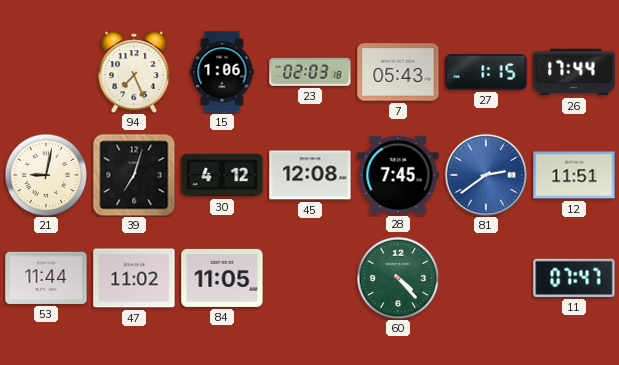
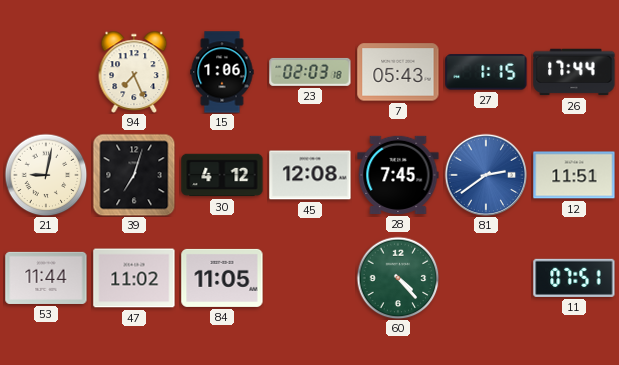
11: 07:47 -> 07:51 (574, 278)
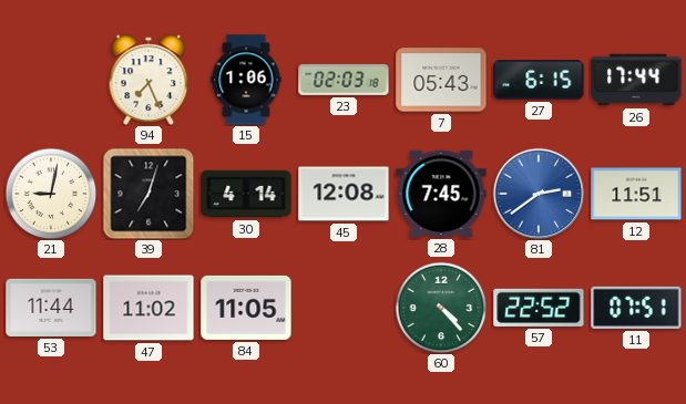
27: 1:15 -> 6:15 (539, 80)
30: 4:12 -> 4:14 (246, 194)
57: none -> 22:52 (539, 308)
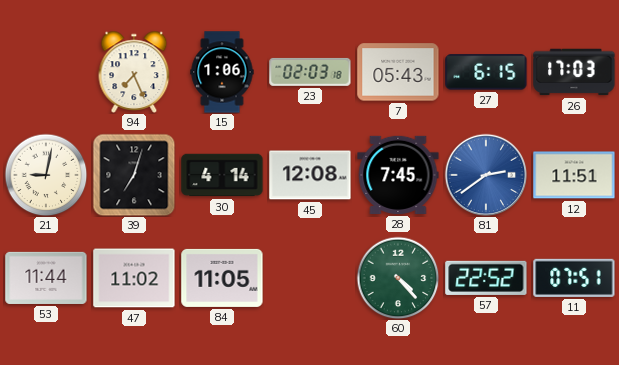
26: 17:44 -> 17:03 (574, 72)
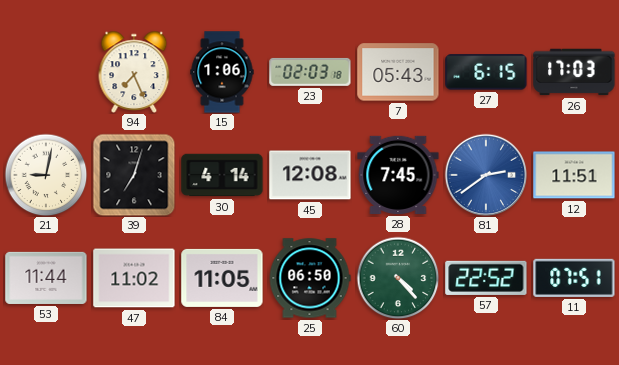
25: none -> 06:50 (310, 278)
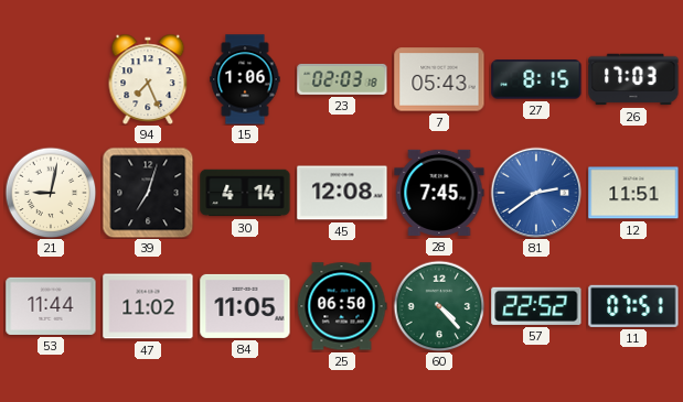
27: 6:15 -> 8:15 (536, 79)
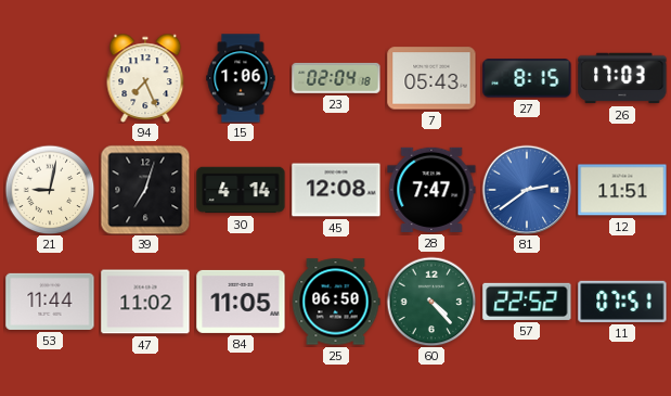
23: 02:03 -> 02:04 (336, 78)
28: 7:45 -> 7:47 (431, 190)
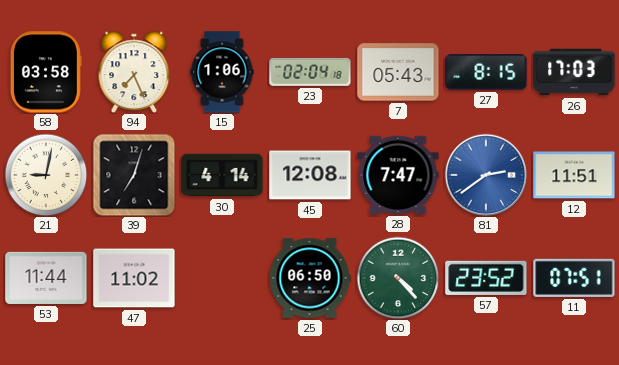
58: none -> 03:58 (46, 72)
84: 11:05 -> none (241, 302)
57: 22:52 -> 23:52 (486, 278)
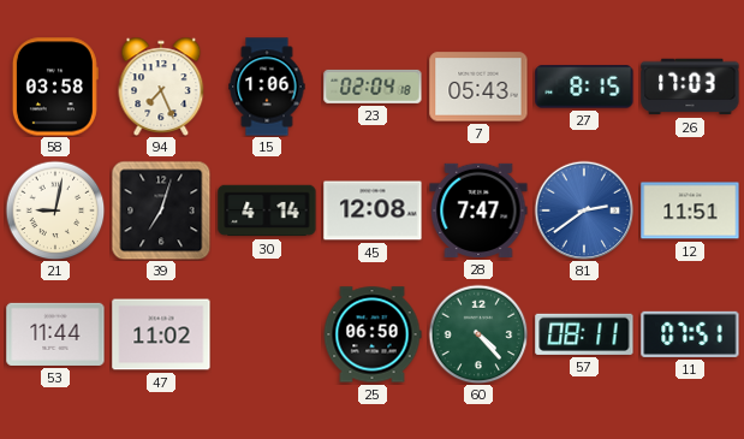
57: 23:52 -> 08:11 (584, 334)
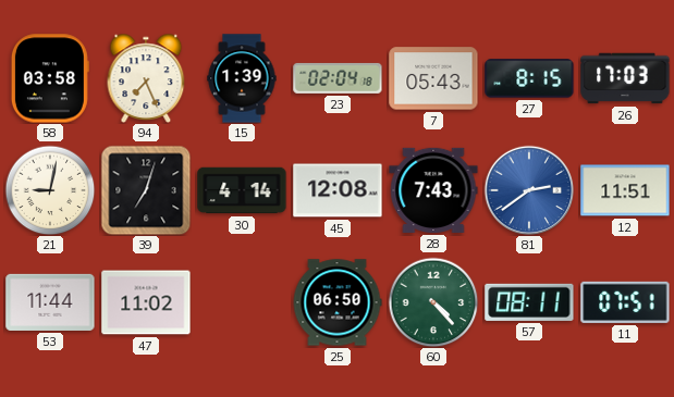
15: 1:06 -> 1:39 (242, 78)
28: 7:47 -> 7:43 (433, 190)
